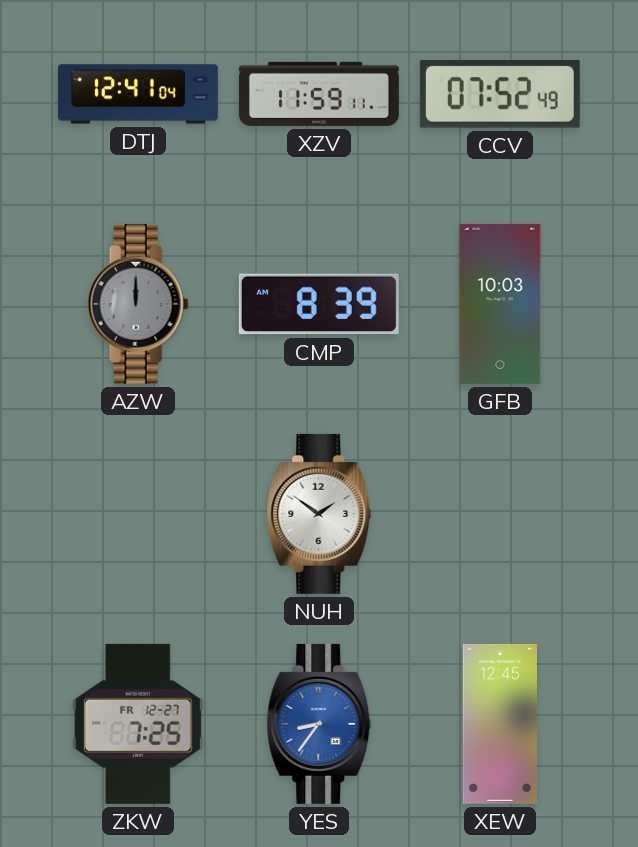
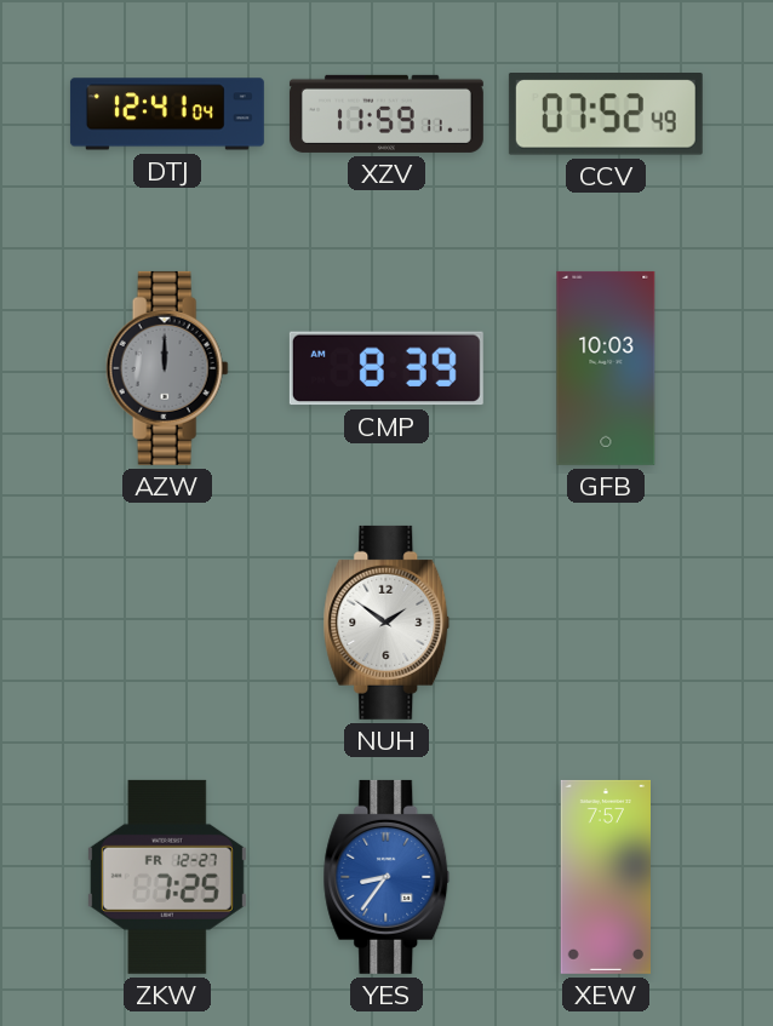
XEW: 12:45 -> 7:57 (605, 877)
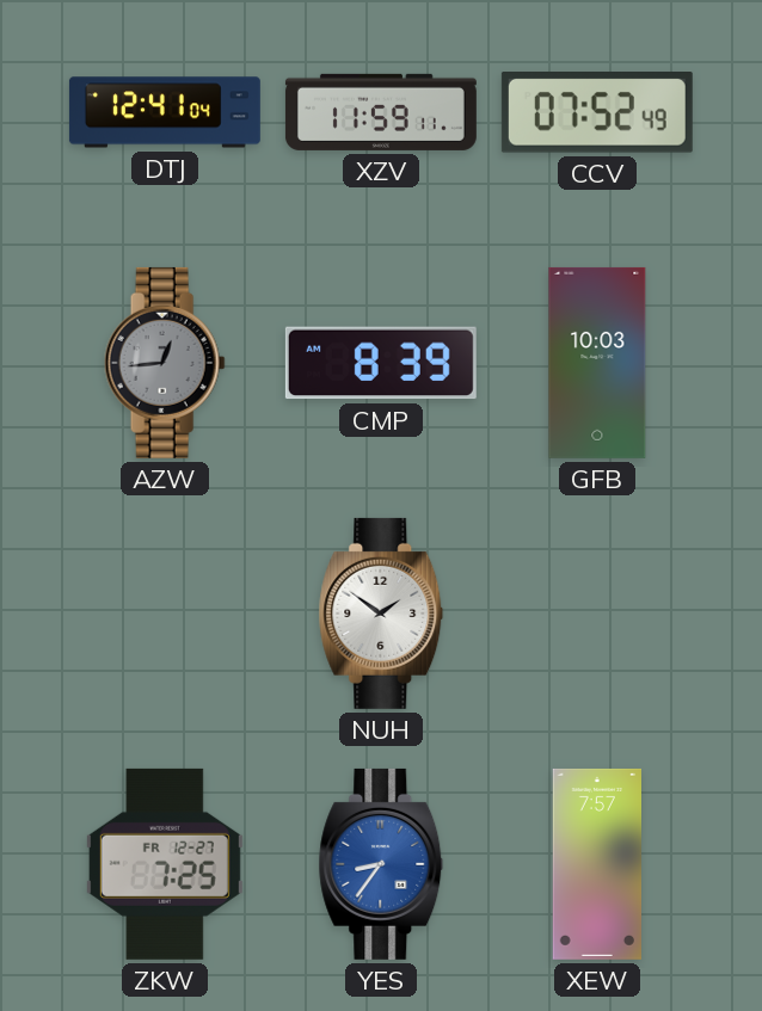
AZW: 12:00 -> 12:44 (165, 363)
